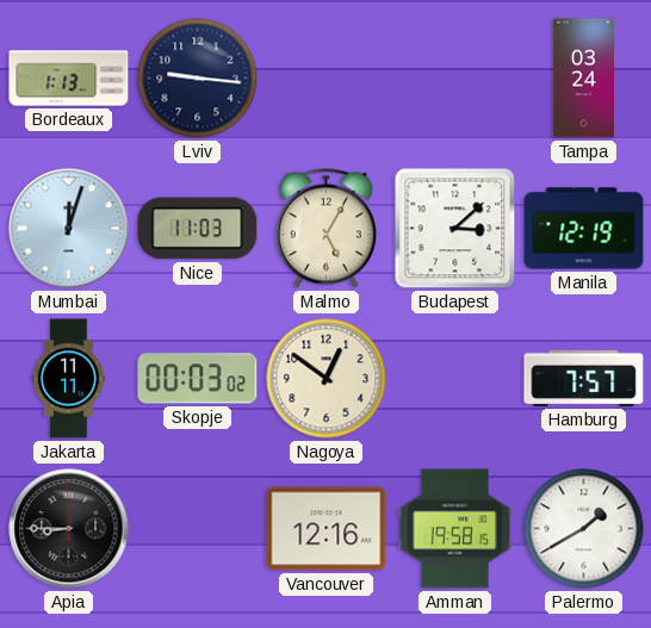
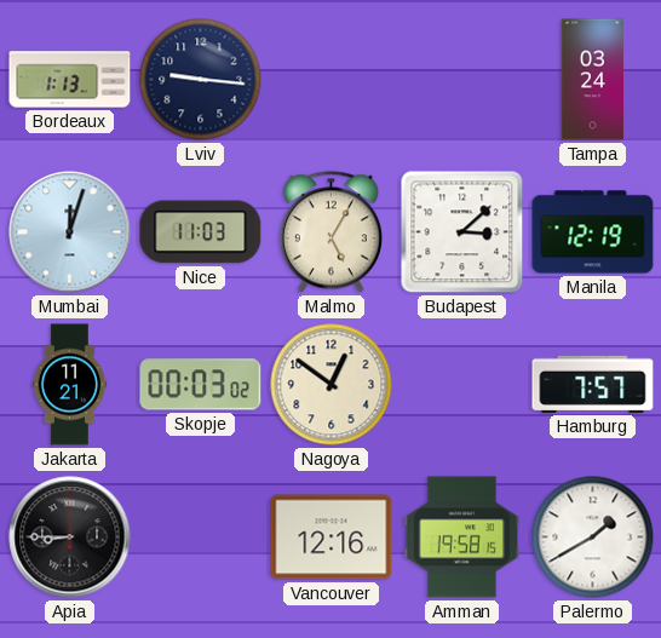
Jakarta: 11:11 -> 11:21 (70, 385)
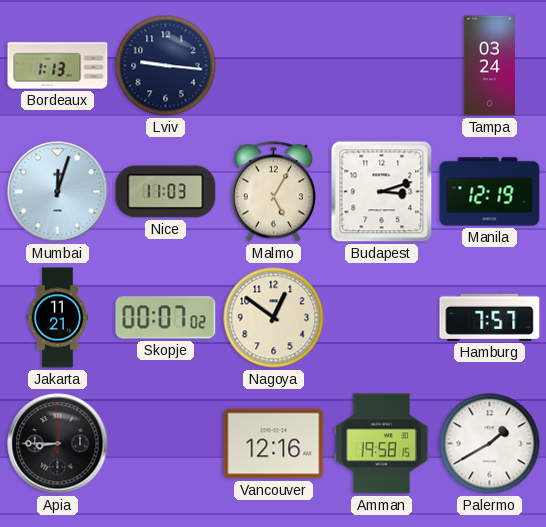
Budapest: 3:08 -> 3:12 (382, 192)
Skopje: 00:03 -> 00:07 (166, 318)
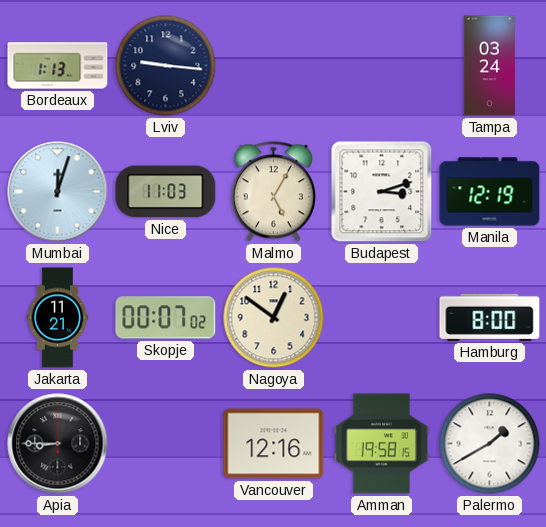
Hamburg: 7:57 -> 8:00 (490, 317)
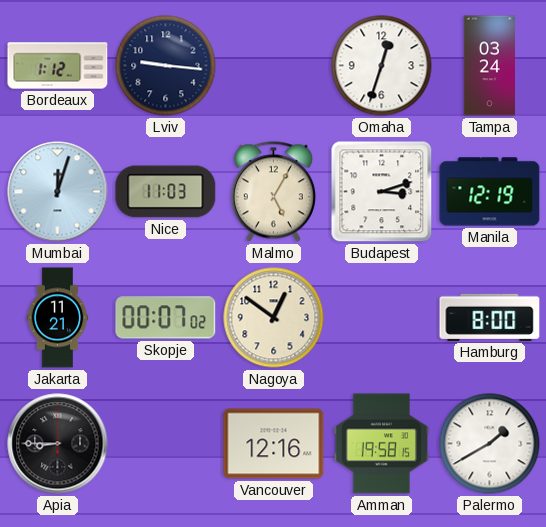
Bordeaux: 1:13 -> 1:12 (58, 66)
Omaha: none -> 12:33 (382, 66)
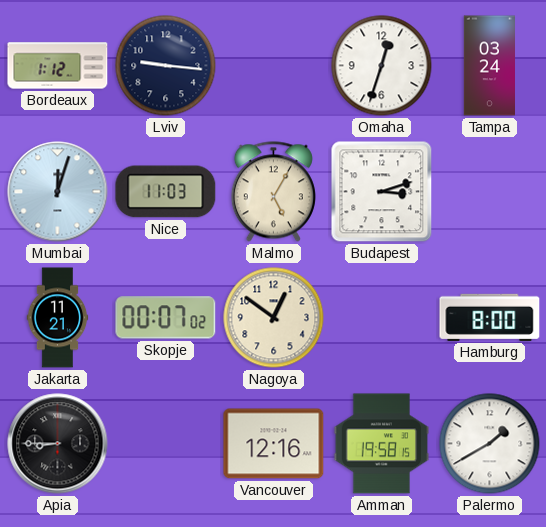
Manila: 12:19 -> none (490, 192)
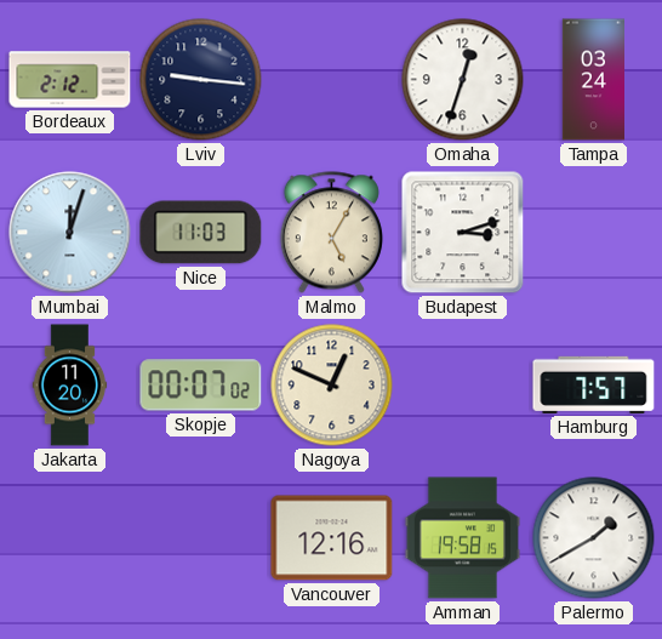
Bordeaux: 1:12 -> 2:12 (70, 80)
Jakarta: 11:21 -> 11:20 (70, 386)
Nagoya: 12:51 -> 12:49 (332, 386)
Hamburg: 8:00 -> 7:57 (594, 384)
Apia: 8:45 -> none (58, 444)
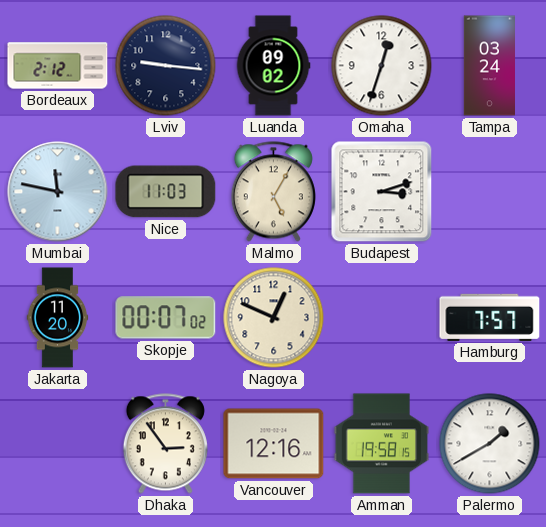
Luanda: none -> 09:02 (273, 66)
Mumbai: 12:03 -> 11:47 (58, 192)
Dhaka: none -> 2:54 (165, 444)
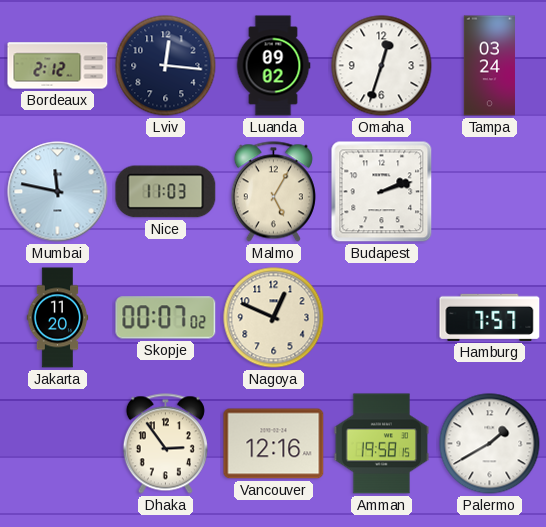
Lviv: 9:16 -> 12:16 (166, 66)
Budapest: 3:12 -> 2:12 (382, 192)
